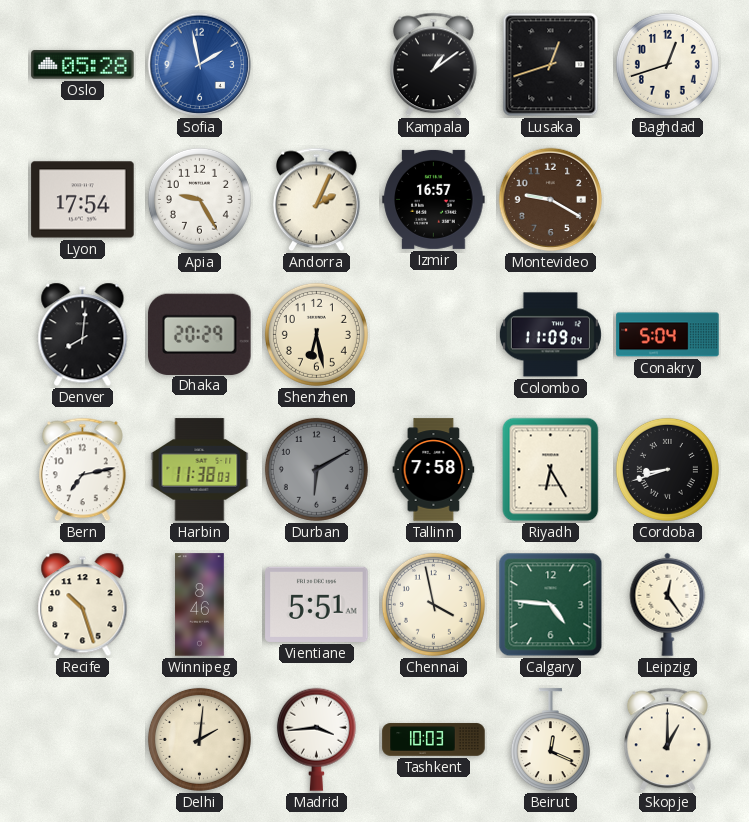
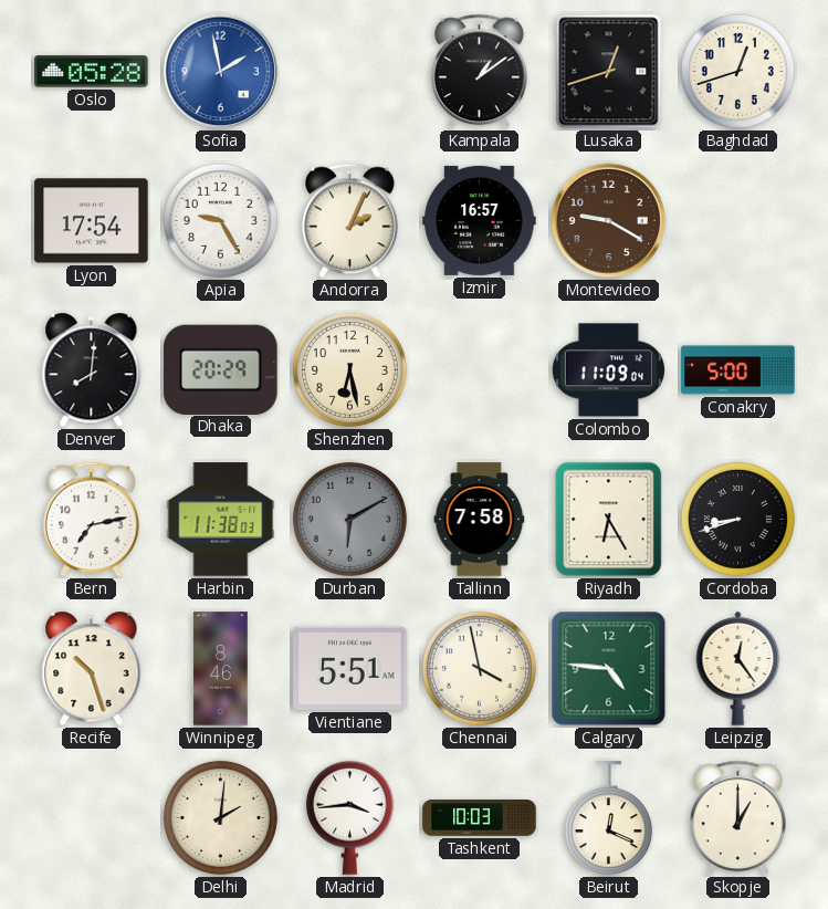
Conakry: 5:04 -> 5:00 (738, 370)
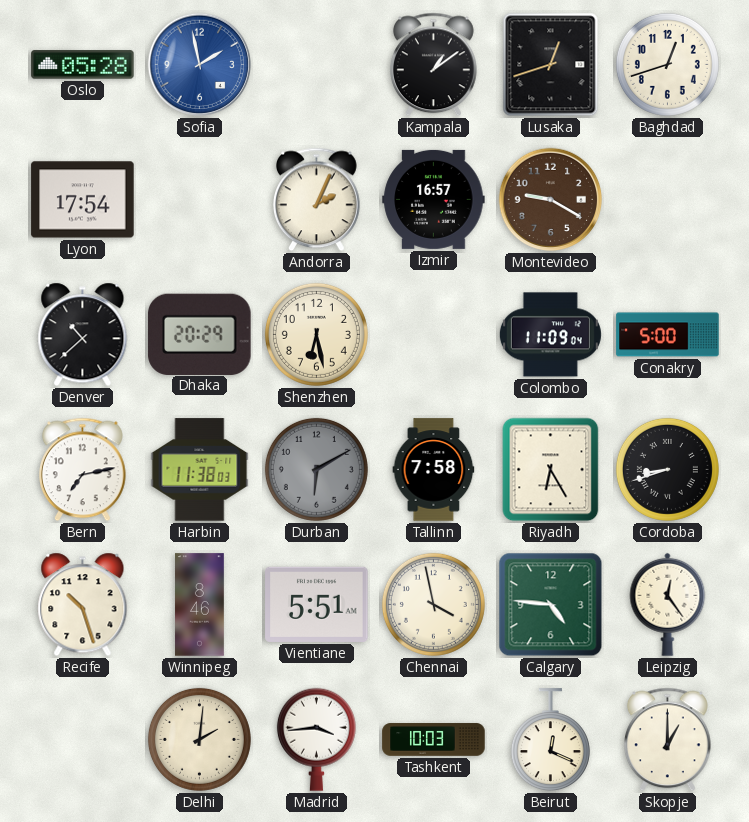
Apia: 9:25 -> none (220, 220)
Denver: 8:01 -> 10:38 (83, 335)
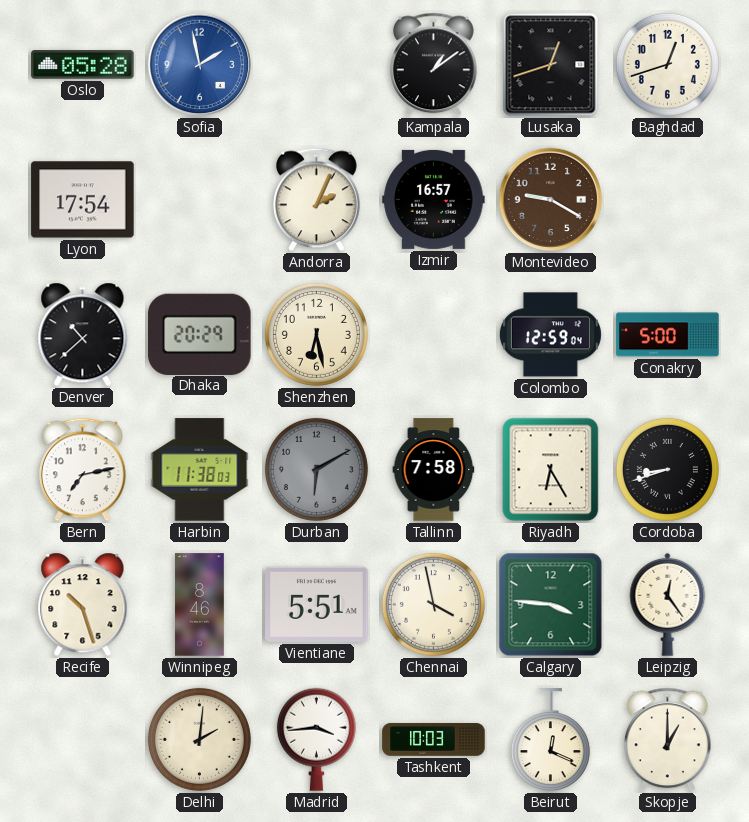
Colombo: 11:09 -> 12:59 (550, 335)
Calgary: 4:46 -> 3:46 (551, 605)
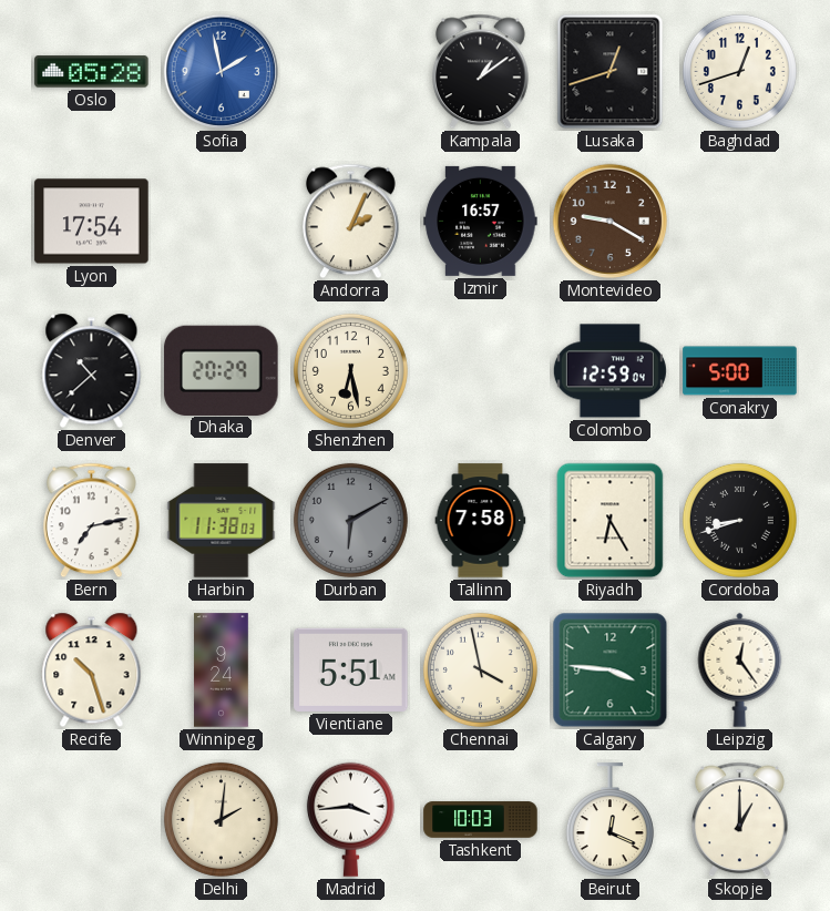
Winnipeg: 8:46 -> 9:24 (222, 671)
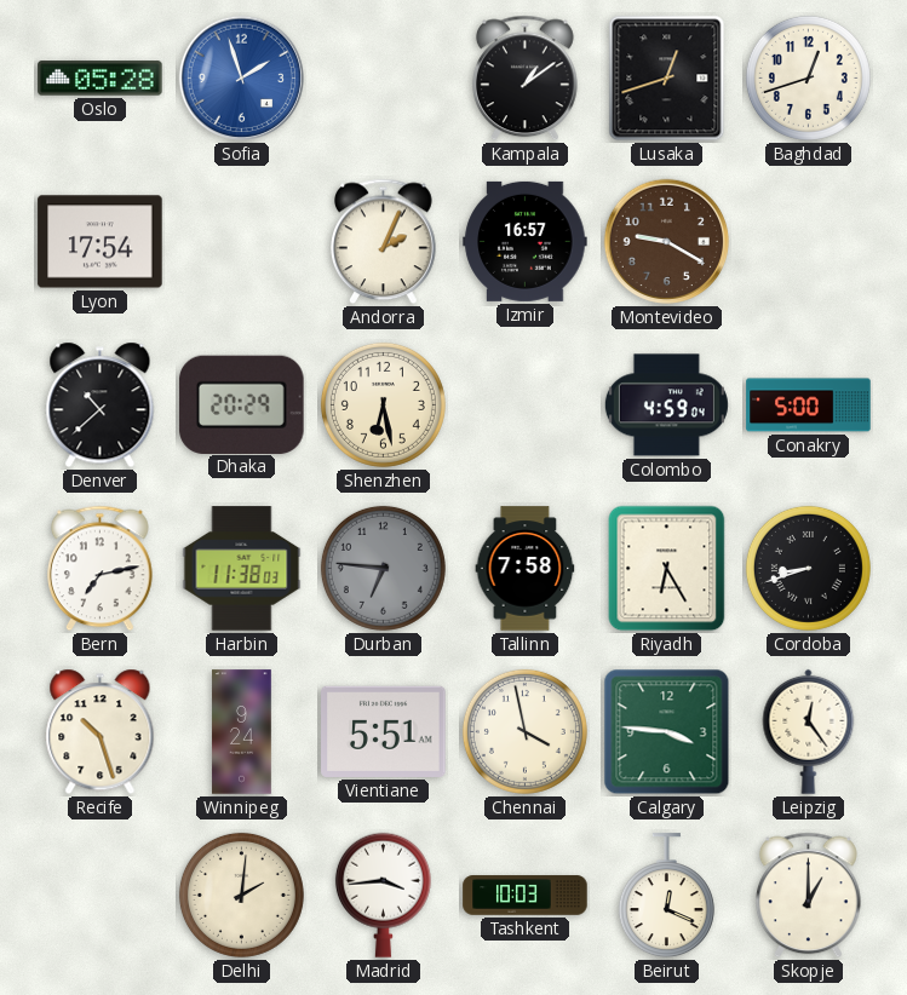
Sofia: 1:58 -> 1:57 (242, 79)
Colombo: 12:59 -> 4:59 (666, 406)
Durban: 6:10 -> 6:46 (383, 568)
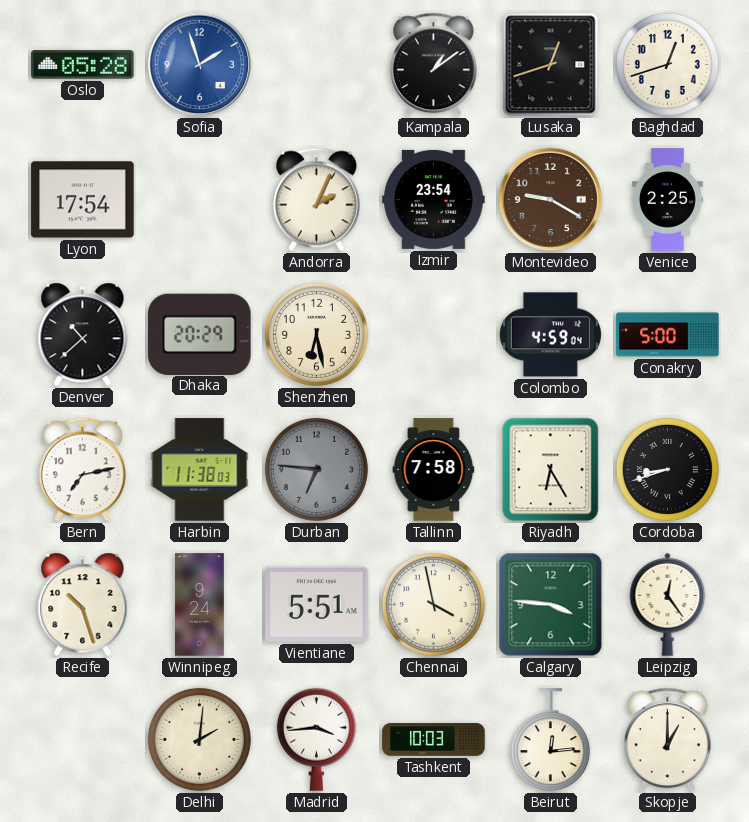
Izmir: 16:57 -> 23:54 (434, 199)
Venice: none -> 2:25 (667, 200)
Beirut: 12:19 -> 12:14 (550, 740)
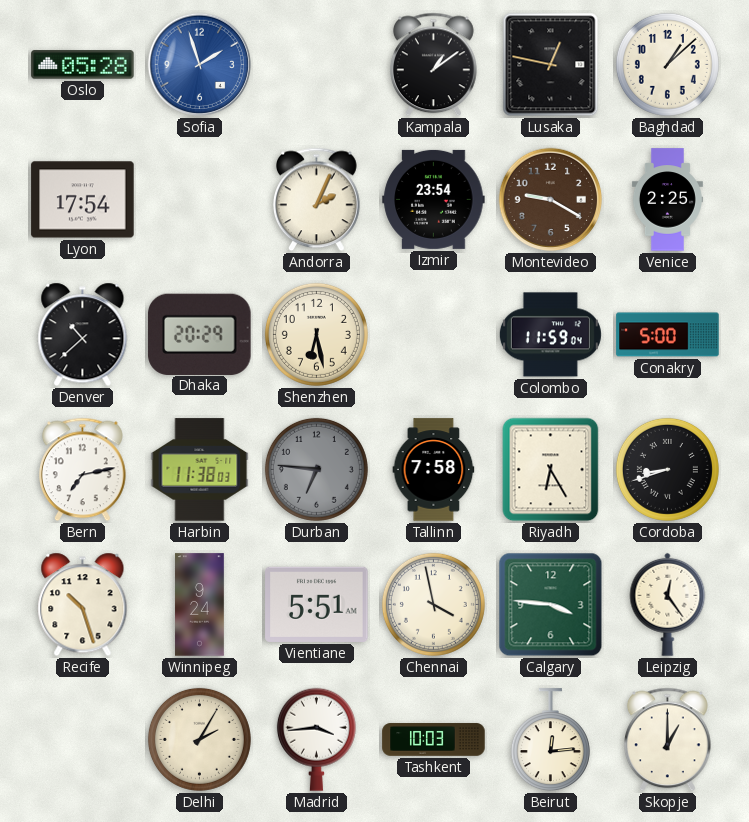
Lusaka: 12:42 -> 12:47 (551, 65)
Baghdad: 12:42 -> 1:08 (667, 64)
Colombo: 4:59 -> 11:59 (550, 335)
Delhi: 2:01 -> 2:05 (199, 739)
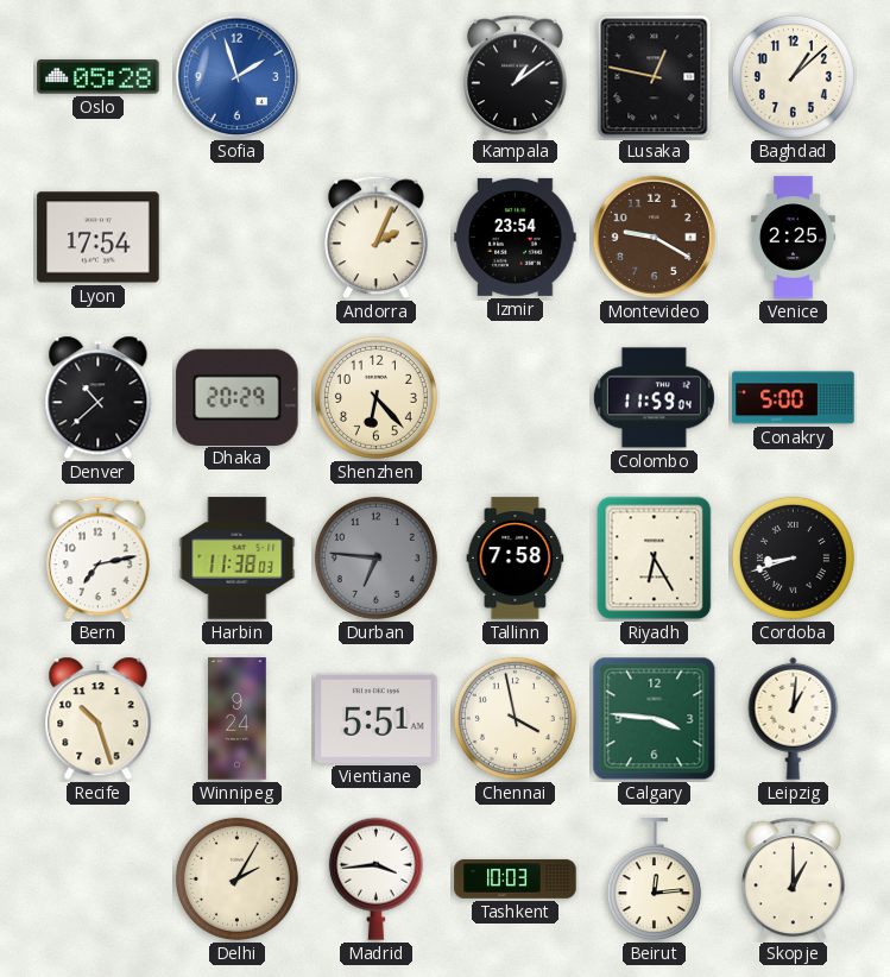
Shenzhen: 6:28 -> 6:23 (375, 397)
Leipzig: 12:24 -> 1:01 (794, 718)
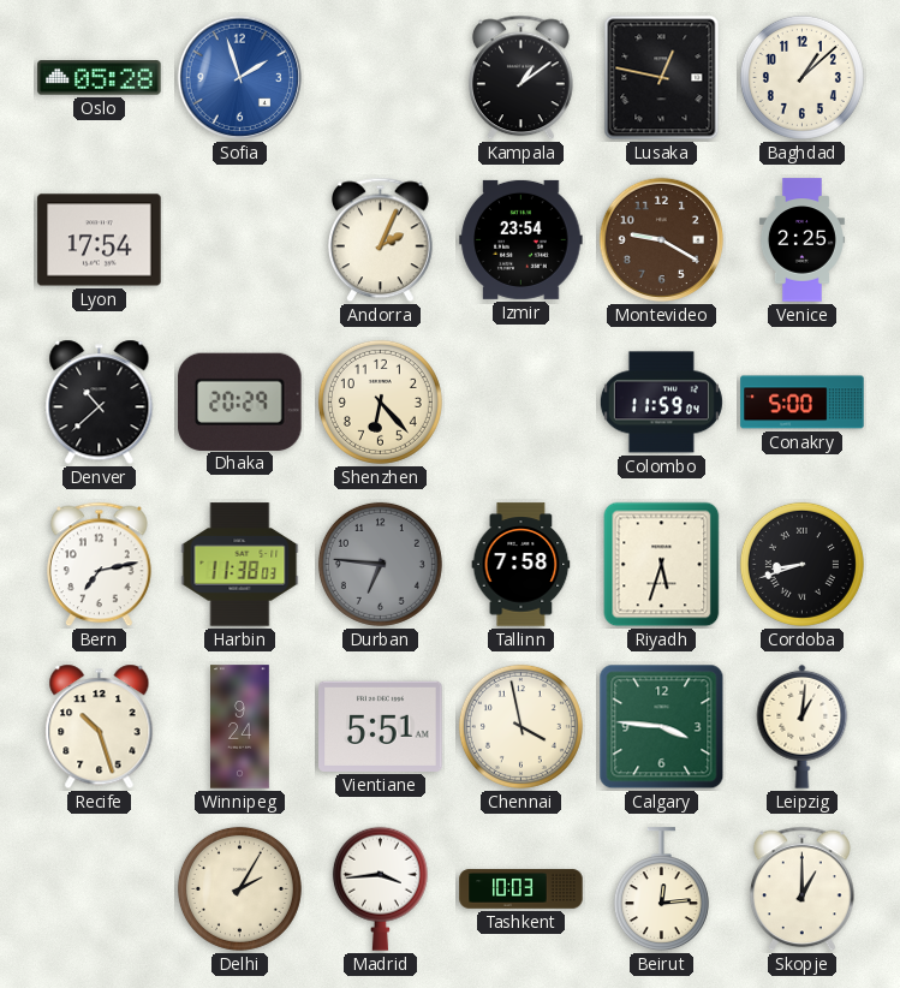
Riyadh: 6:25 -> 5:33 (662, 565)
